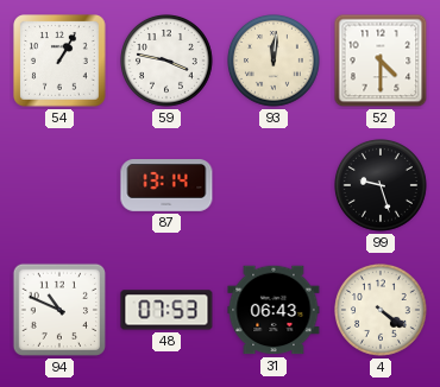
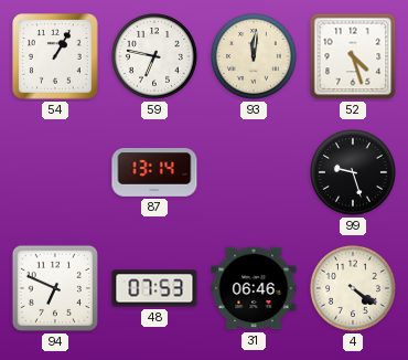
59: 3:47 -> 6:47 (155, 57)
52: 4:30 -> 4:27 (353, 56)
94: 10:49 -> 6:49 (55, 288)
31: 06:43 -> 06:46 (254, 288)
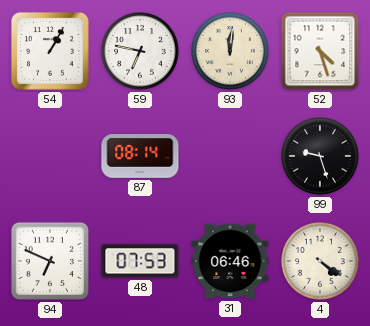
87: 13:14 -> 08:14 (140, 157)
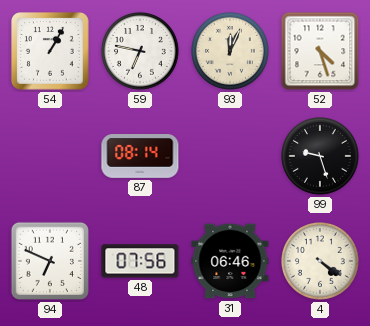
93: 12:01 -> 12:04 (231, 52)
48: 07:53 -> 07:56 (140, 261)
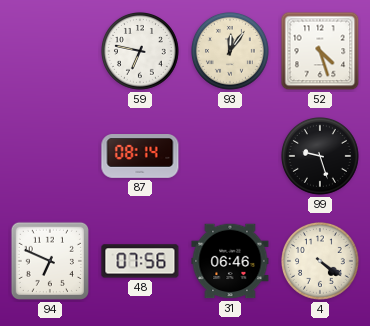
54: 1:05 -> none (50, 51)
93: 12:04 -> 12:06 (231, 52)
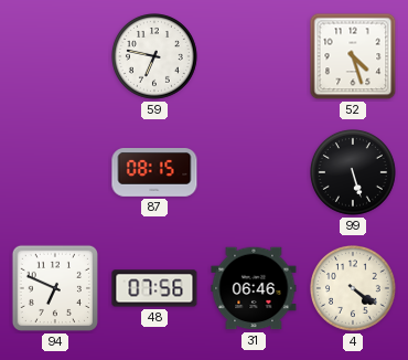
93: 12:06 -> none (231, 52)
87: 08:14 -> 08:15 (154, 173)
99: 9:27 -> 5:27 (354, 173)
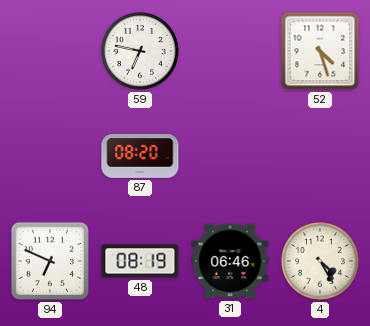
87: 08:15 -> 08:20 (140, 157)
99: 5:27 -> none (354, 173)
48: 07:56 -> 08:19 (140, 261)
4: 4:21 -> 4:25 (321, 262)
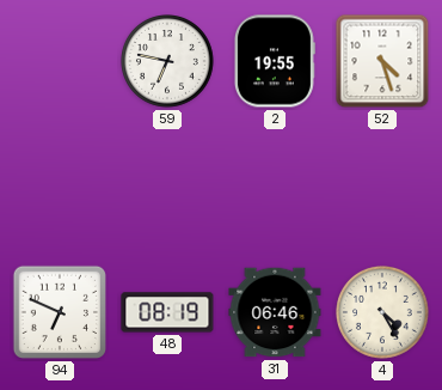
2: none -> 19:55 (275, 61)
87: 08:20 -> none (140, 157)
